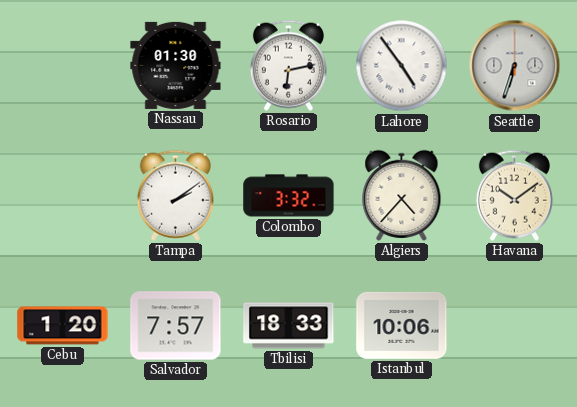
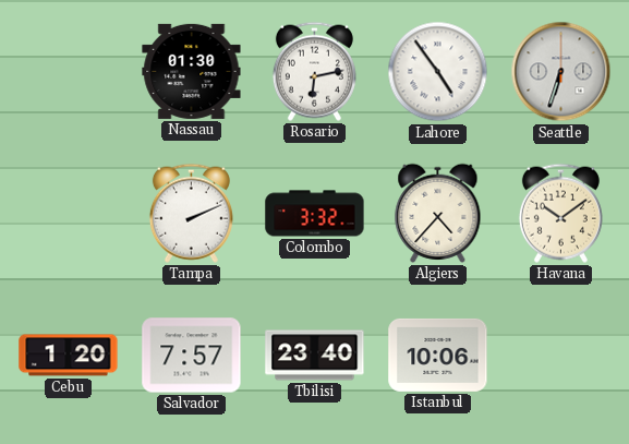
Tampa: 2:09 -> 2:11 (191, 213)
Tbilisi: 18:33 -> 23:40 (315, 356)
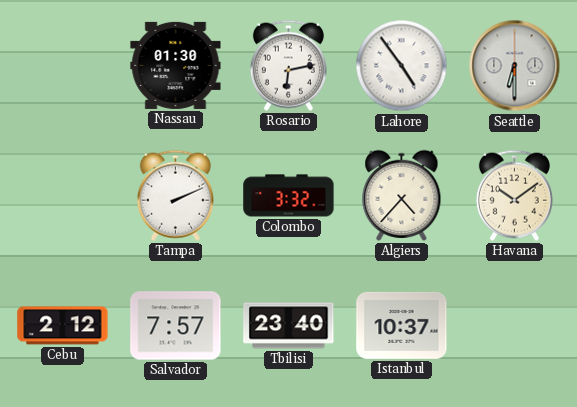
Seattle: 6:33 -> 6:30 (515, 66)
Cebu: 1:20 -> 2:12 (63, 326)
Istanbul: 10:06 -> 10:37 (402, 325)
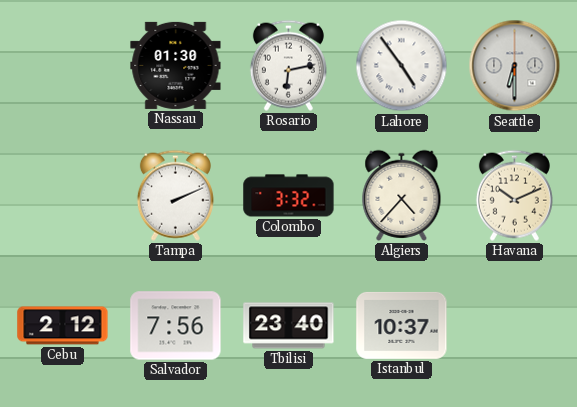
Havana: 10:09 -> 10:11 (514, 195)
Salvador: 7:57 -> 7:56 (176, 326)
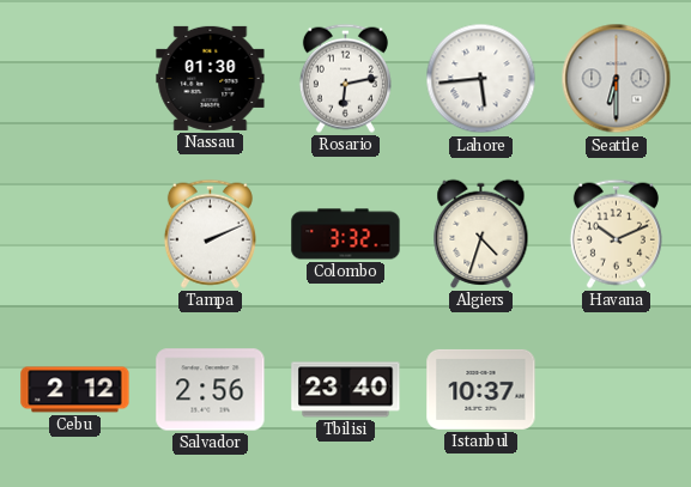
Lahore: 4:54 -> 5:44 (481, 79)
Algiers: 4:37 -> 4:33 (481, 233)
Salvador: 7:56 -> 2:56 (211, 390)
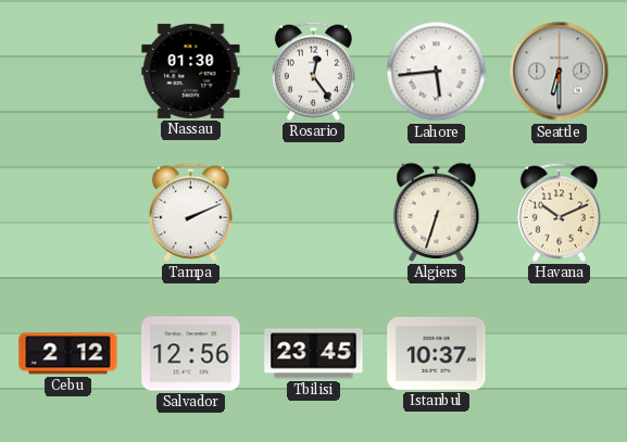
Rosario: 6:13 -> 12:24 (313, 71)
Colombo: 3:32 -> none (346, 235)
Algiers: 4:33 -> 6:33 (437, 212)
Salvador: 2:56 -> 12:56 (191, 354)
Tbilisi: 23:40 -> 23:45 (314, 354)
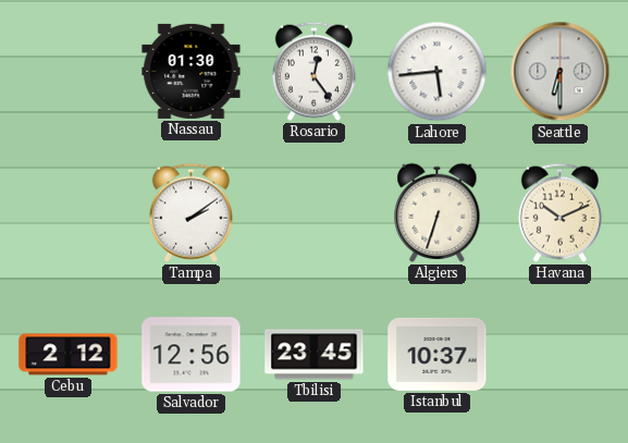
Tampa: 2:11 -> 2:09 (190, 212)
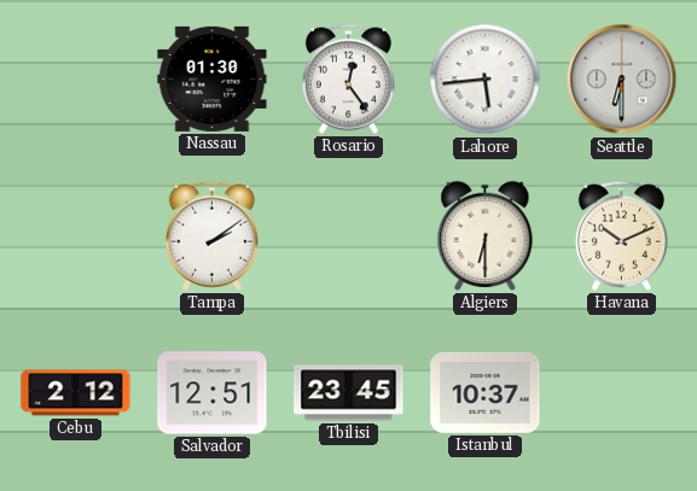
Algiers: 6:33 -> 6:30 (486, 235)
Salvador: 12:56 -> 12:51 (213, 393)
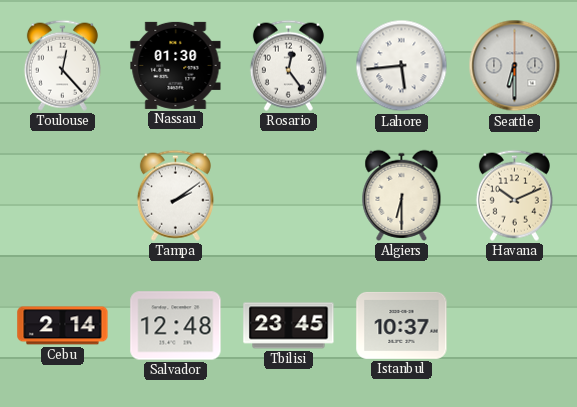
Toulouse: none -> 12:23 (62, 65)
Cebu: 2:12 -> 2:14 (63, 326)
Salvador: 12:51 -> 12:48 (176, 326)
